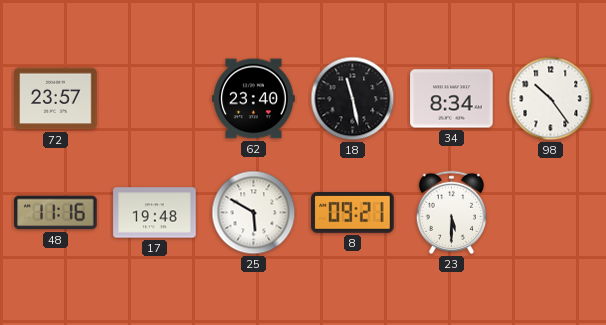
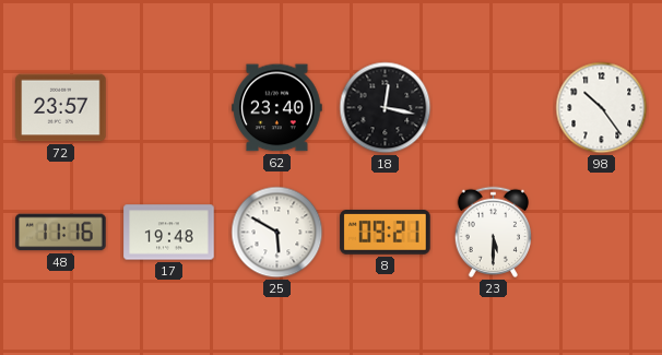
18: 11:28 -> 12:17 (386, 108)
34: 8:34 -> none (452, 99)
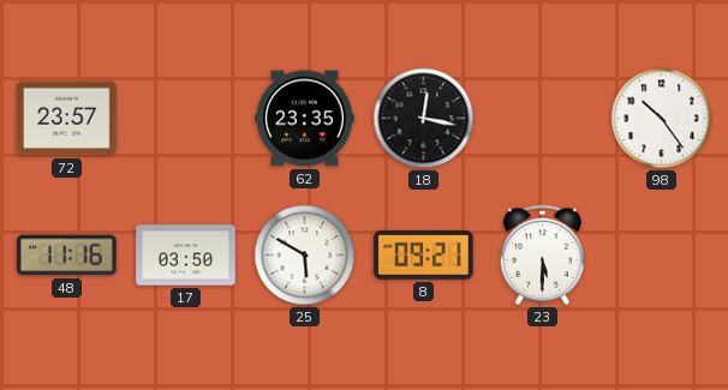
62: 23:40 -> 23:35 (305, 119)
17: 19:48 -> 03:50 (186, 256)
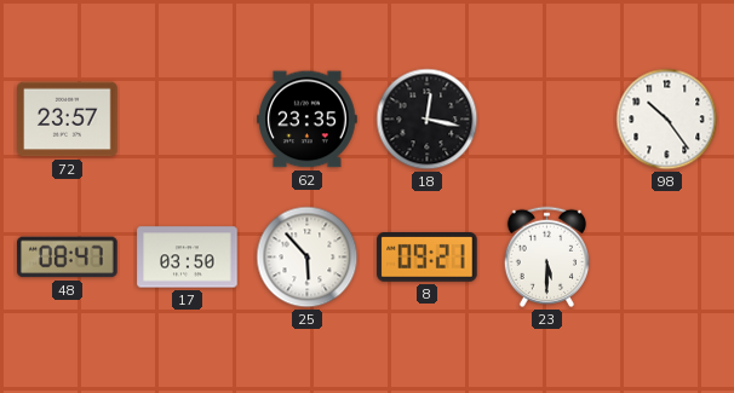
48: 11:16 -> 08:47 (68, 258)
25: 5:50 -> 5:53 (308, 258)
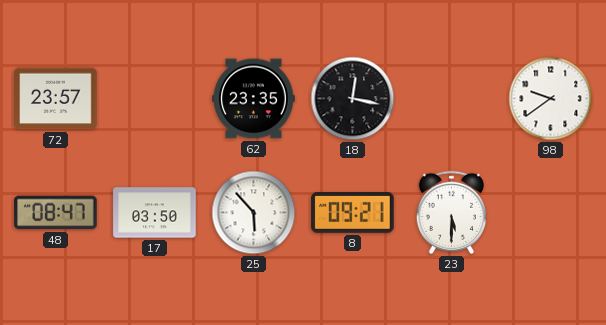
98: 10:24 -> 9:39 (551, 99)
